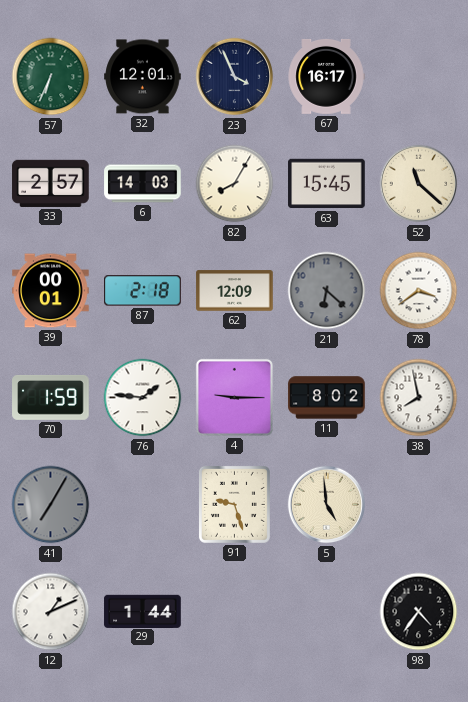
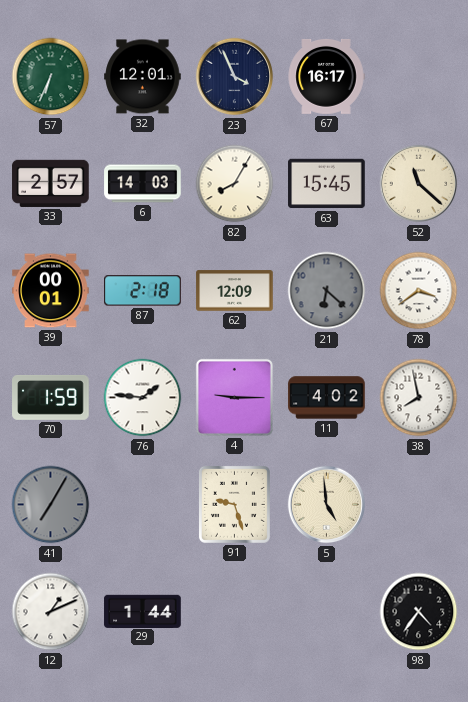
11: 8:02 -> 4:02 (327, 398)
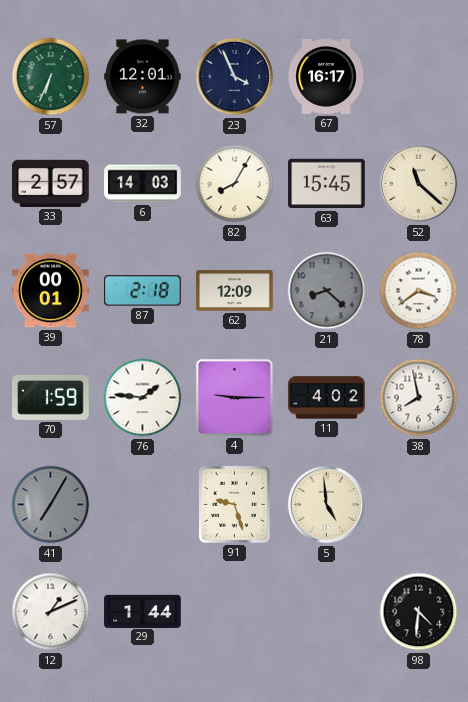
21: 6:22 -> 8:22 (327, 291)
98: 4:36 -> 4:31 (419, 612)
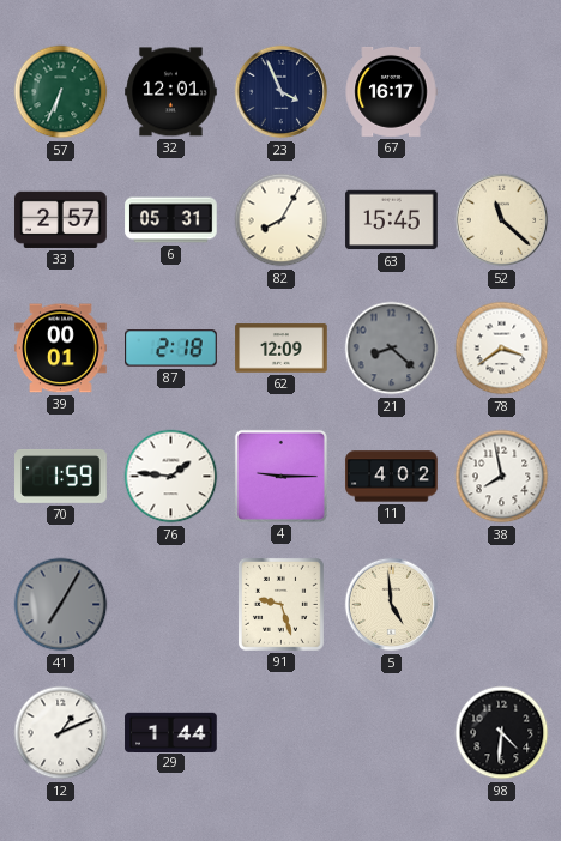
6: 14:03 -> 05:31 (171, 220)
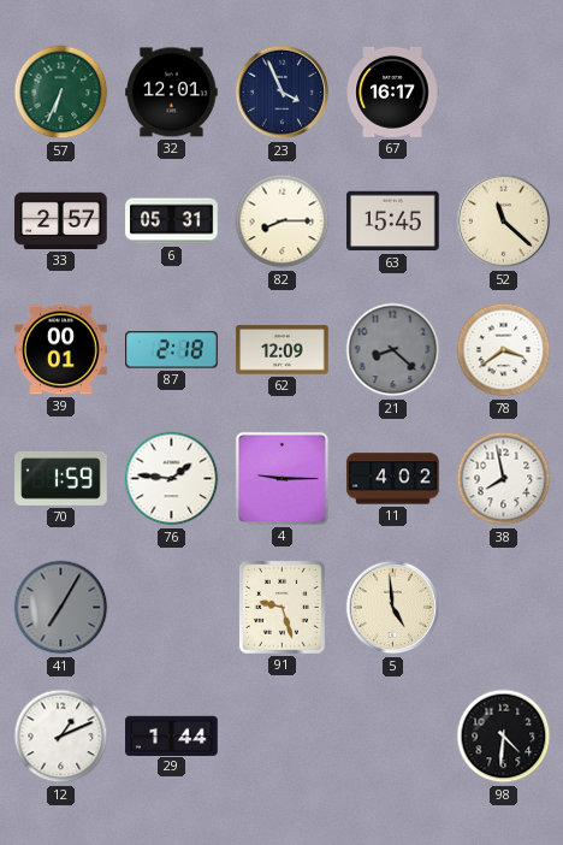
82: 8:05 -> 8:15 (283, 221)
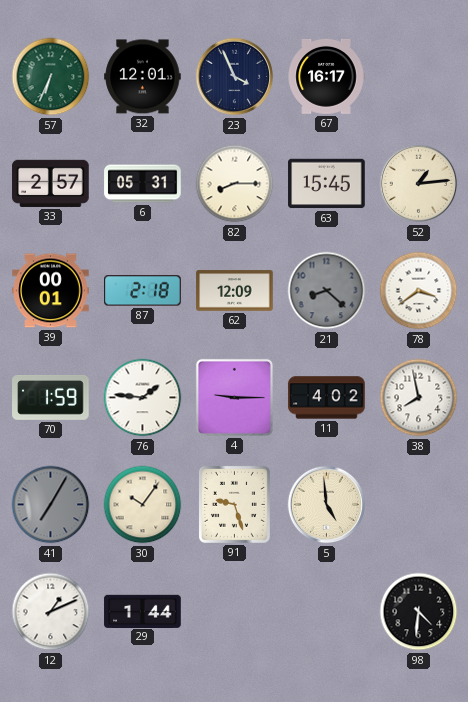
52: 11:22 -> 1:14 (419, 184)
30: none -> 10:06 (143, 505)
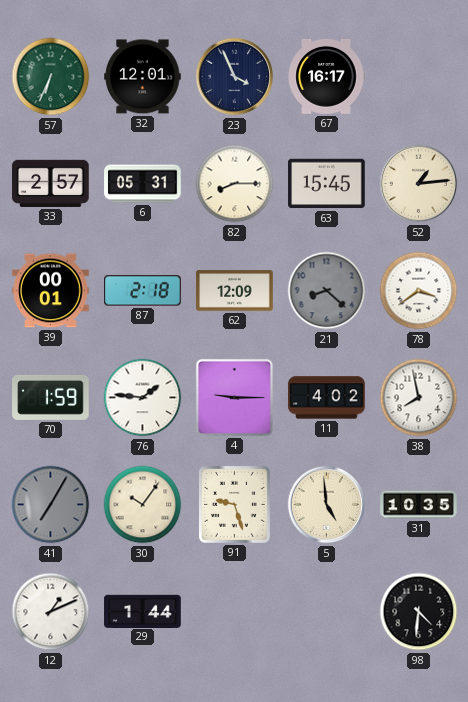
31: none -> 10:35 (419, 505)
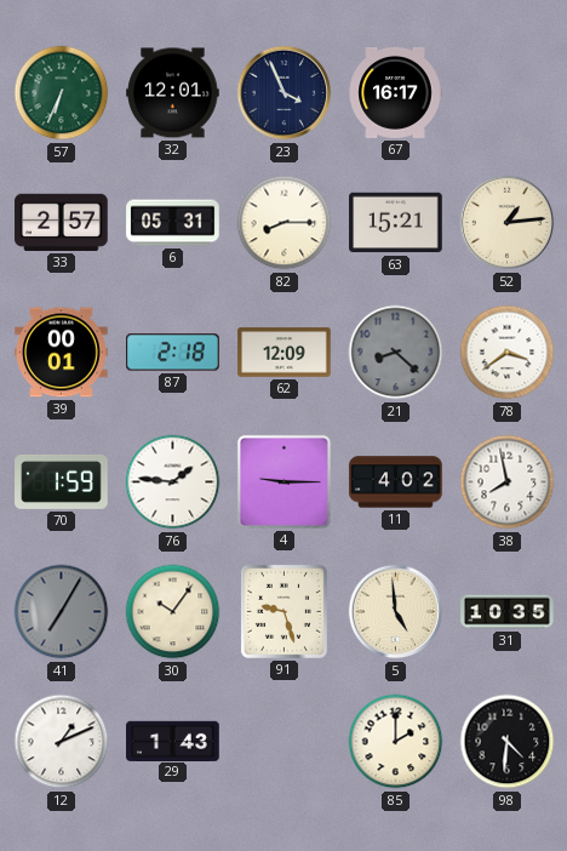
63: 15:45 -> 15:21 (396, 223)
29: 1:44 -> 1:43 (173, 741)
85: none -> 2:00 (396, 742)
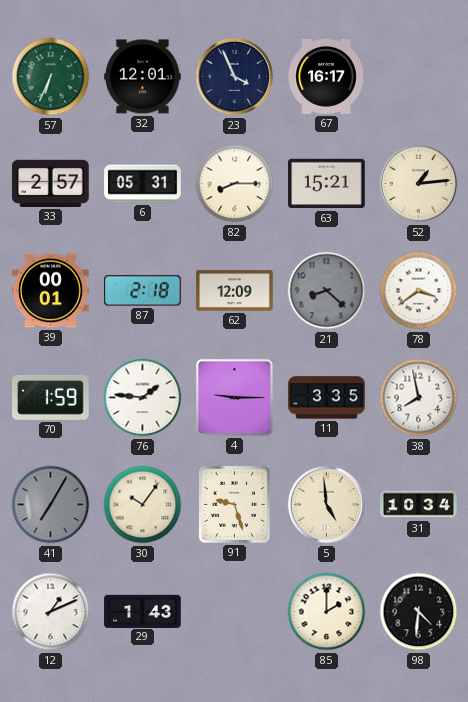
11: 4:02 -> 3:35 (327, 398)
31: 10:35 -> 10:34 (419, 505)
